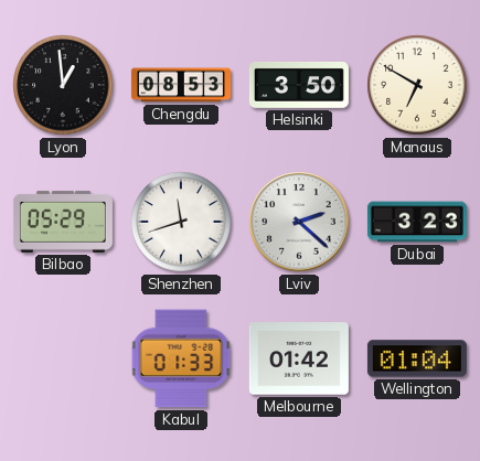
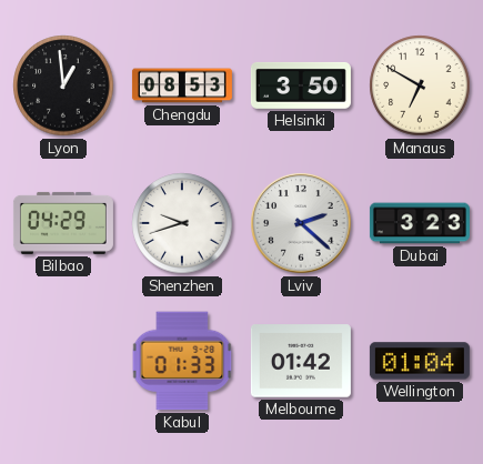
Bilbao: 05:29 -> 04:29 (63, 223)
Shenzhen: 11:42 -> 9:42 (182, 223)
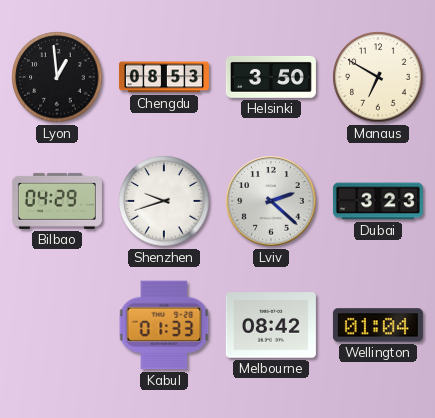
Melbourne: 01:42 -> 08:42 (271, 325)
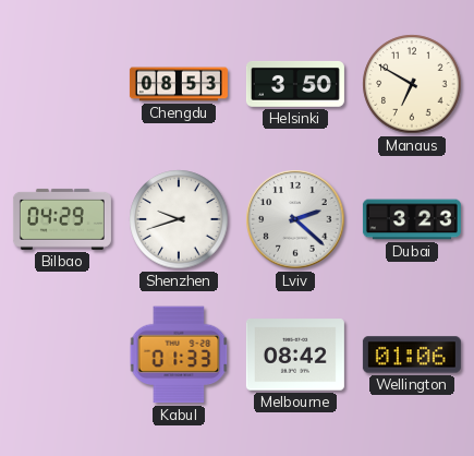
Lyon: 12:59 -> none (57, 77)
Wellington: 01:04 -> 01:06 (412, 355)
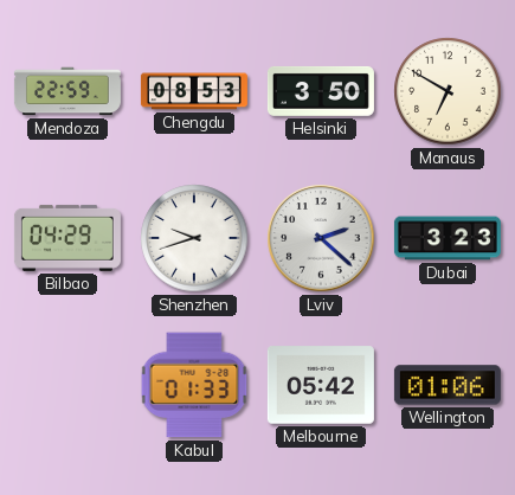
Mendoza: none -> 22:59 (67, 91)
Melbourne: 08:42 -> 05:42 (321, 385)
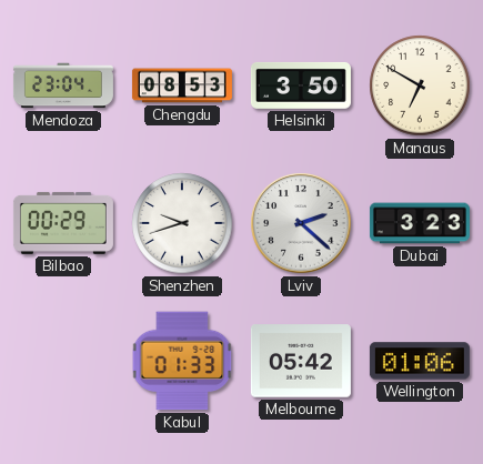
Mendoza: 22:59 -> 23:04 (63, 85)
Bilbao: 04:29 -> 00:29 (63, 223)
